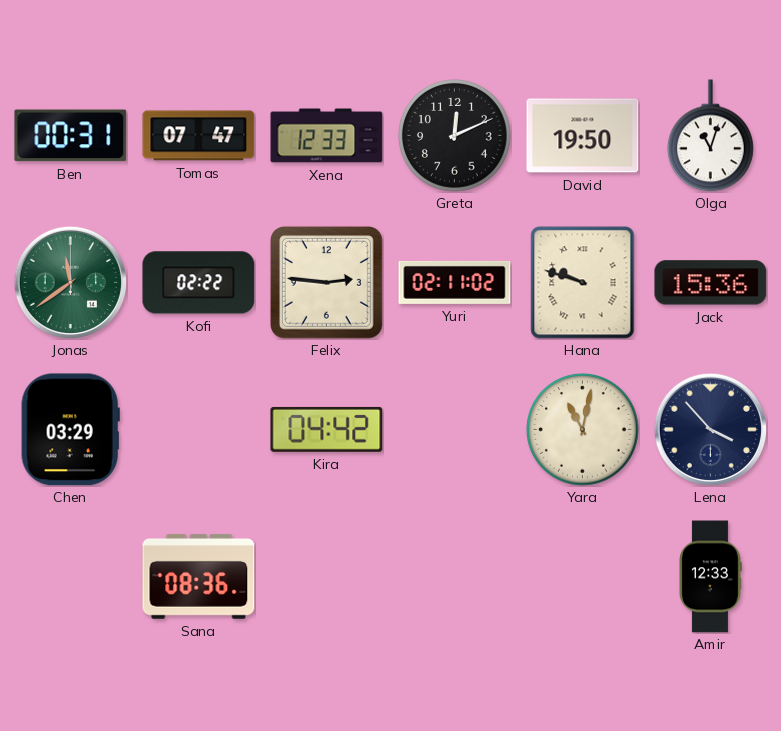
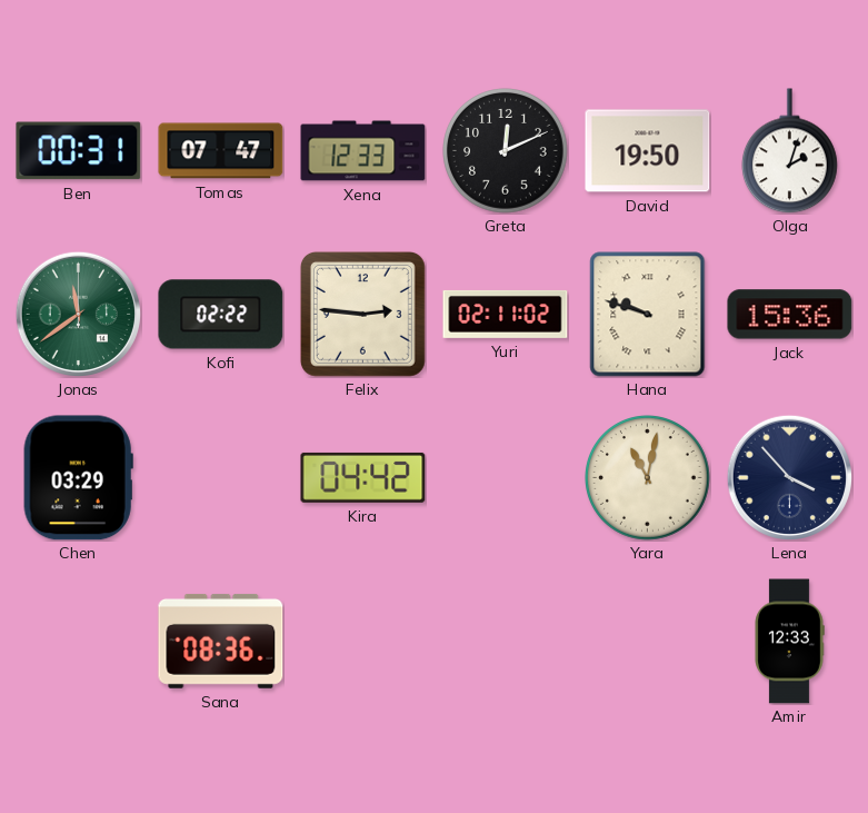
Olga: 11:03 -> 2:03 (790, 151)
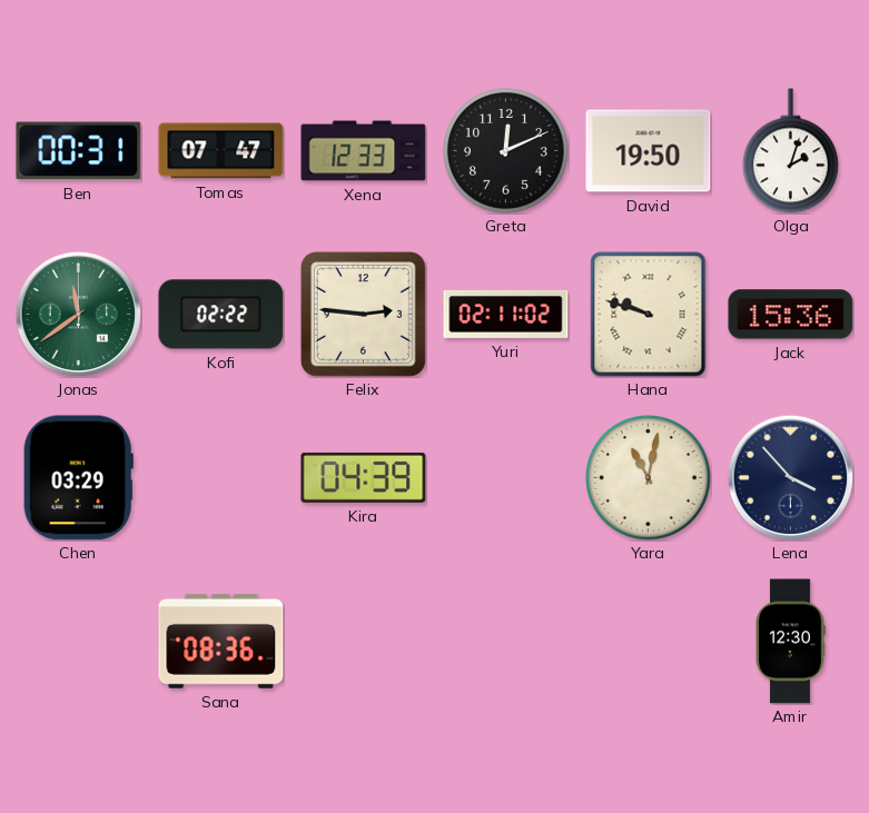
Kira: 04:42 -> 04:39 (364, 477)
Amir: 12:33 -> 12:30 (790, 642)
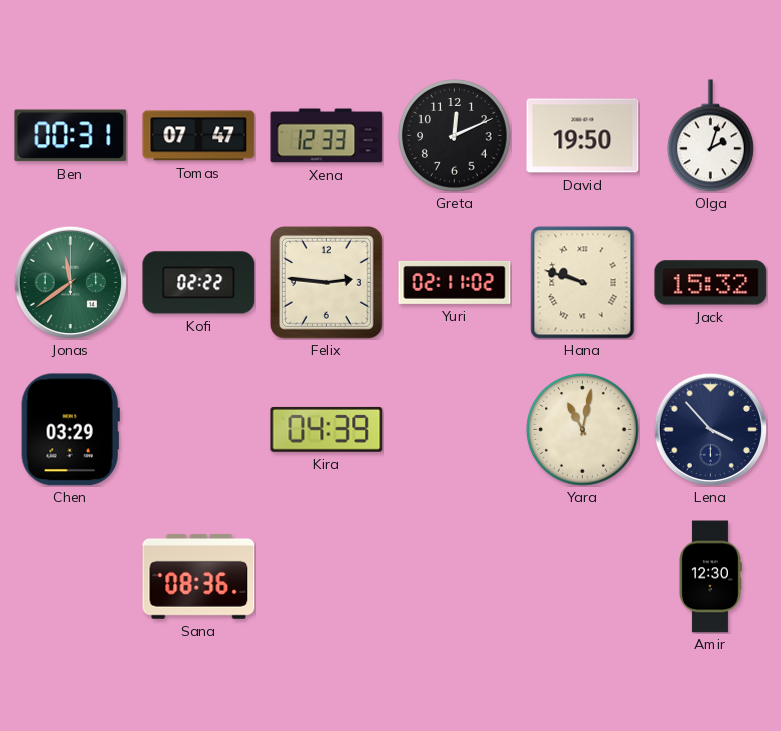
Jack: 15:36 -> 15:32 (711, 283)
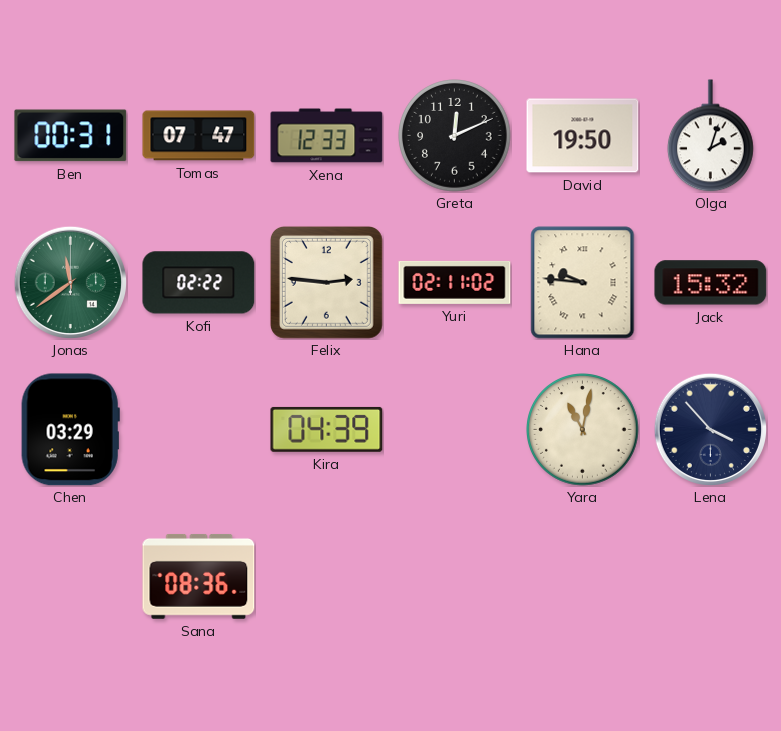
Hana: 9:48 -> 9:46 (583, 283)
Amir: 12:30 -> none (710, 577)
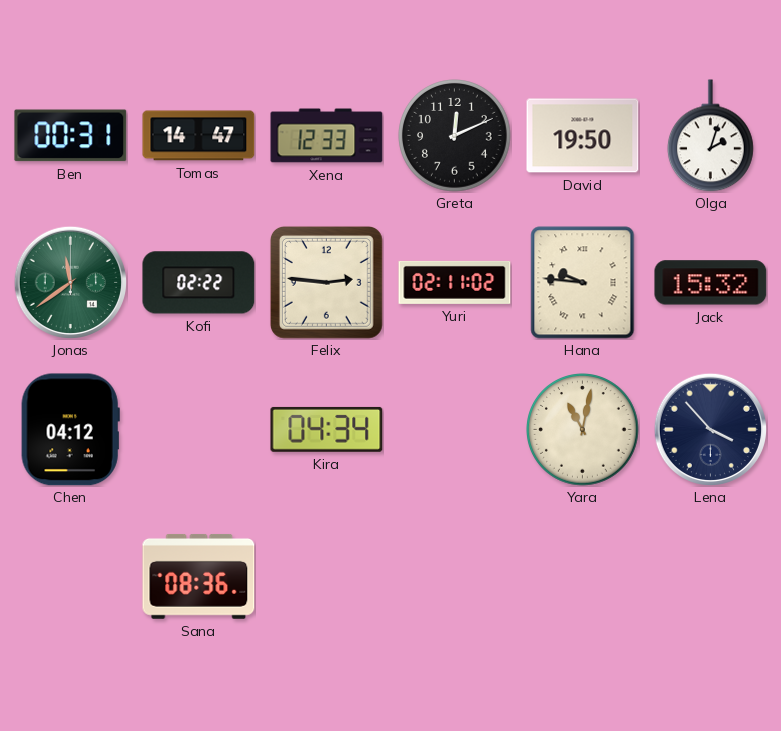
Tomas: 07:47 -> 14:47 (199, 136)
Chen: 03:29 -> 04:12 (70, 430)
Kira: 04:39 -> 04:34 (327, 429)
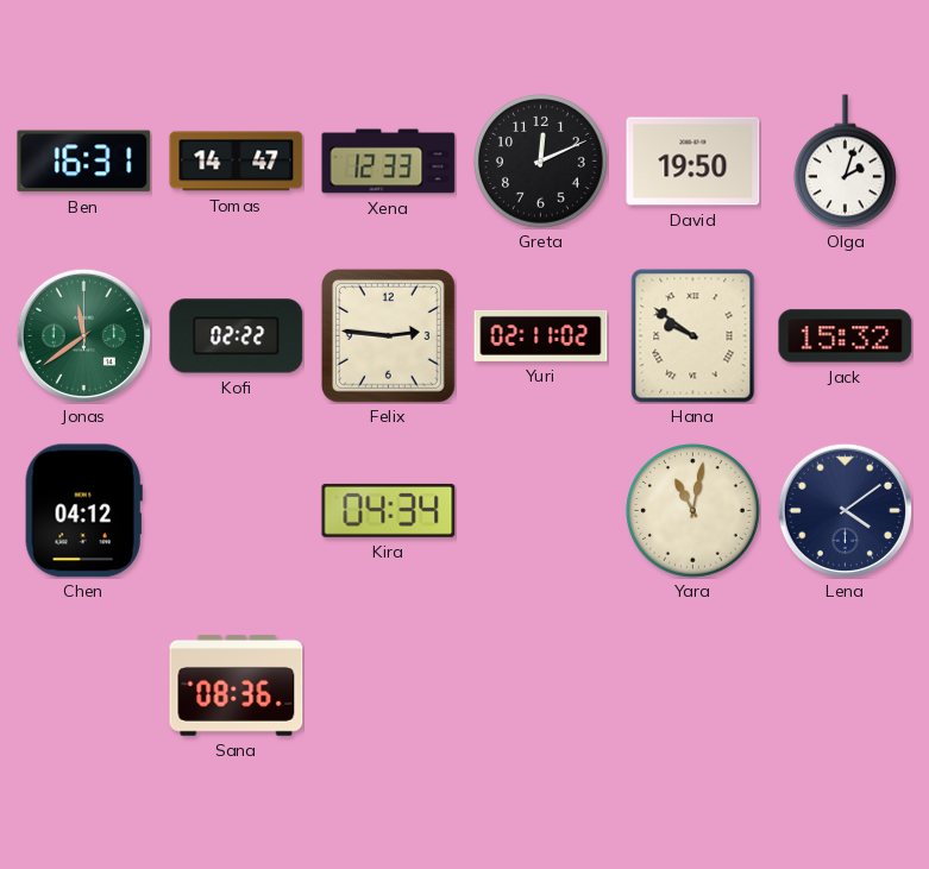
Ben: 00:31 -> 16:31 (84, 162)
Hana: 9:46 -> 9:51 (693, 336)
Lena: 3:53 -> 4:09 (845, 510)
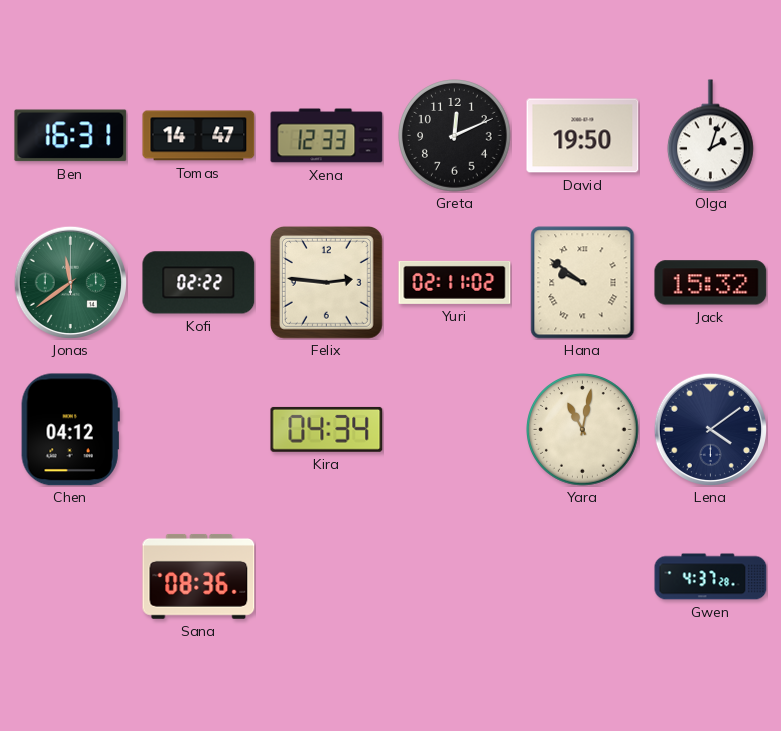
Gwen: none -> 4:37 (711, 577)
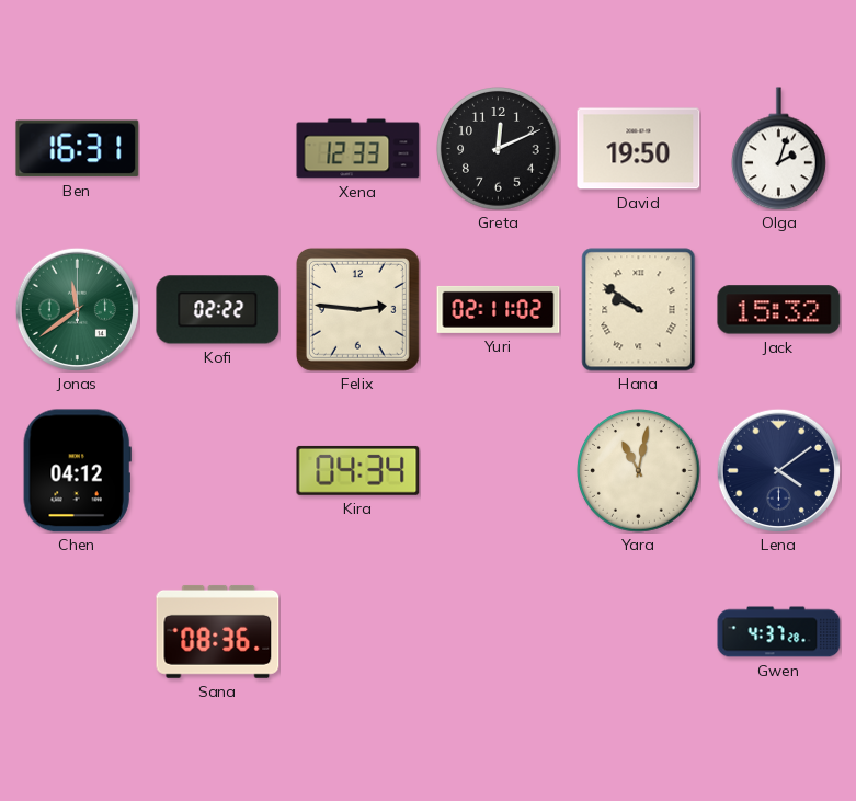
Tomas: 14:47 -> none (199, 136)
